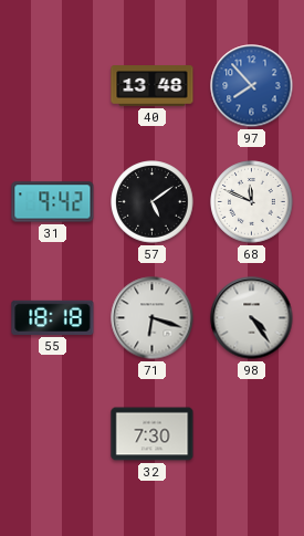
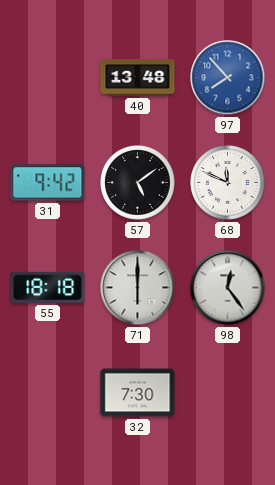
71: 6:18 -> 6:00 (138, 288)
98: 4:24 -> 12:24 (228, 288)
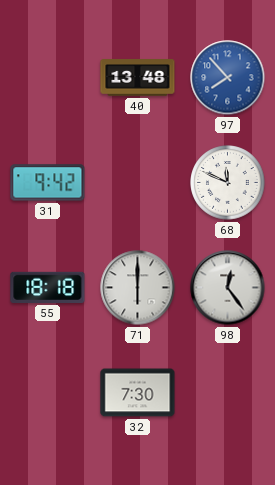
57: 5:09 -> none (138, 183)
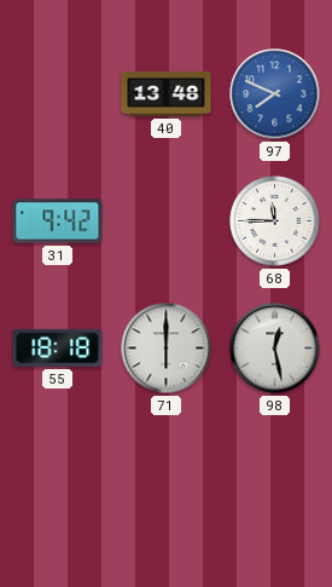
97: 7:53 -> 7:49 (275, 94)
68: 11:49 -> 11:45 (275, 221)
98: 12:24 -> 12:28 (275, 349)
32: 7:30 -> none (138, 393)
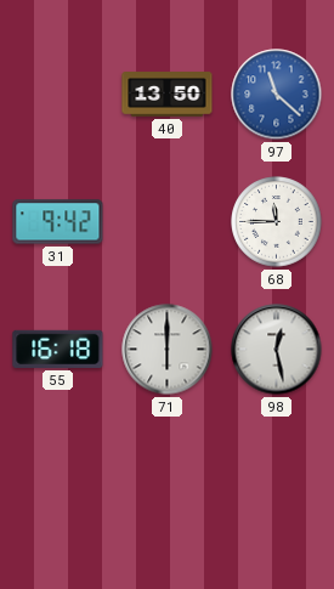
40: 13:48 -> 13:50 (168, 95)
97: 7:49 -> 11:22 (277, 95)
55: 18:18 -> 16:18 (58, 349)
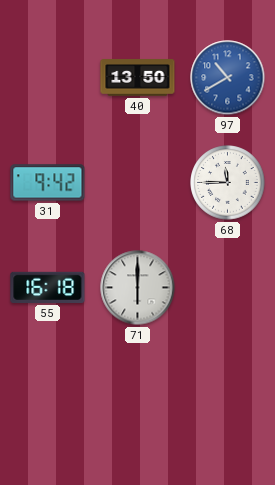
97: 11:22 -> 10:40 (228, 78)
98: 12:28 -> none (277, 350)
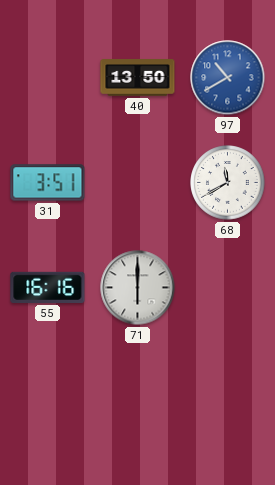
31: 9:42 -> 3:51 (48, 183)
68: 11:45 -> 11:40 (228, 183)
55: 16:18 -> 16:16 (48, 287)
